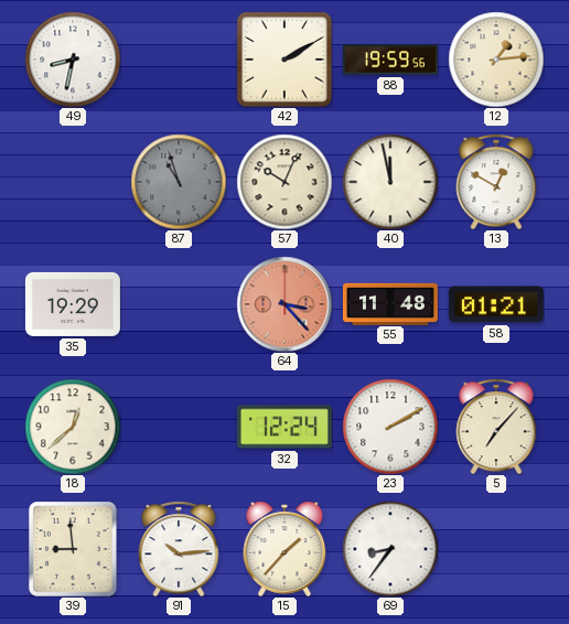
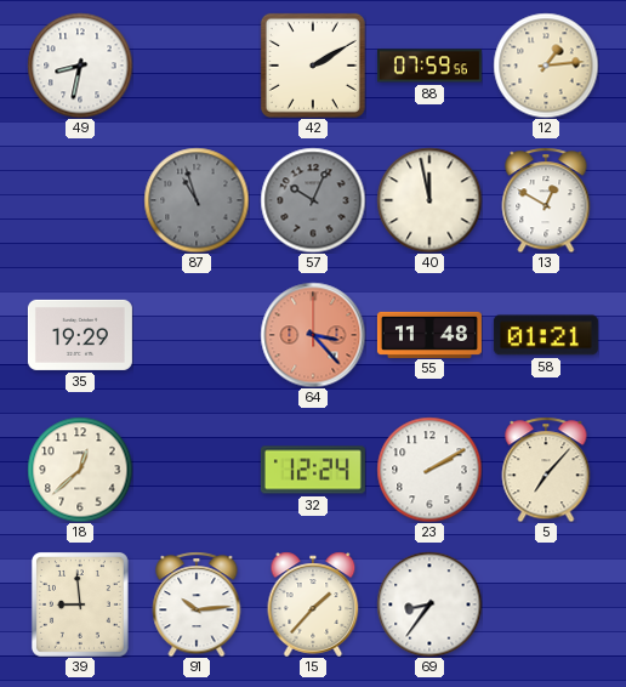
88: 19:59 -> 07:59 (429, 66)
57 dial: cream -> grey (313, 200)
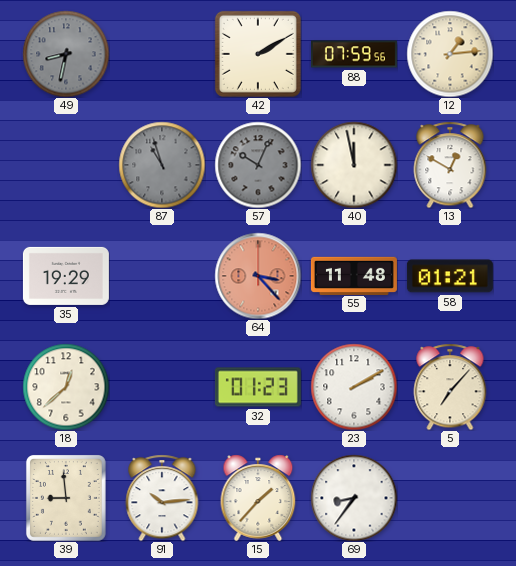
49 dial: white -> grey (66, 54)
32: 12:24 -> 01:23 (258, 387)
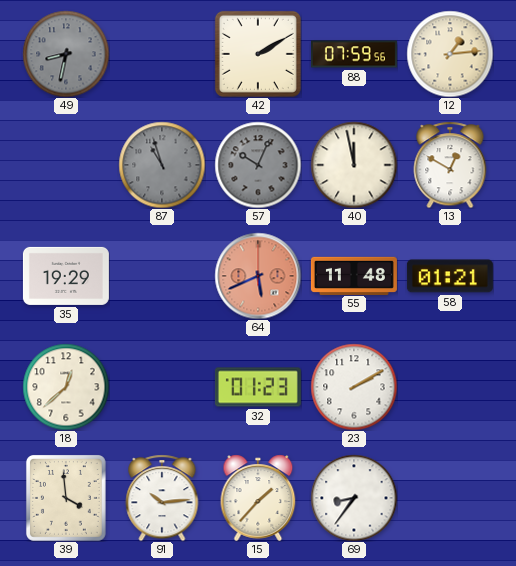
64: 3:23 -> 5:41 (258, 276)
5: 7:07 -> none (450, 387)
39: 8:59 -> 3:59 (66, 498)
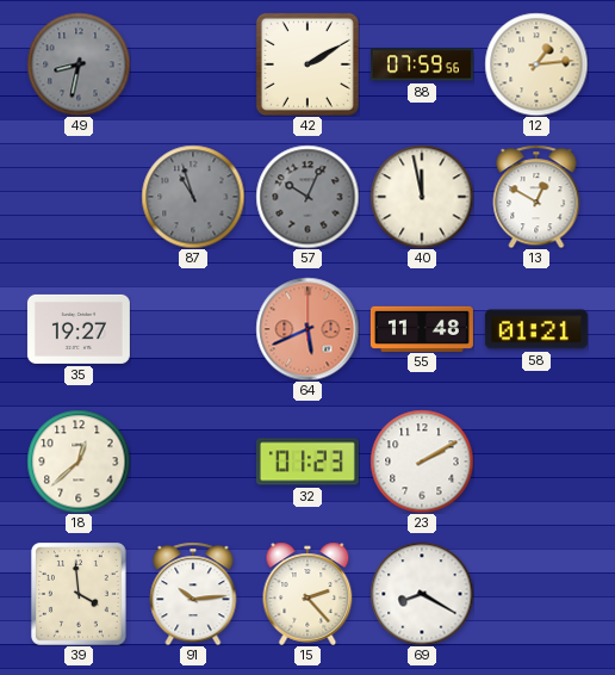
35: 19:29 -> 19:27 (79, 329)
15: 1:37 -> 2:23 (307, 594)
69: 8:36 -> 8:20 (422, 594)
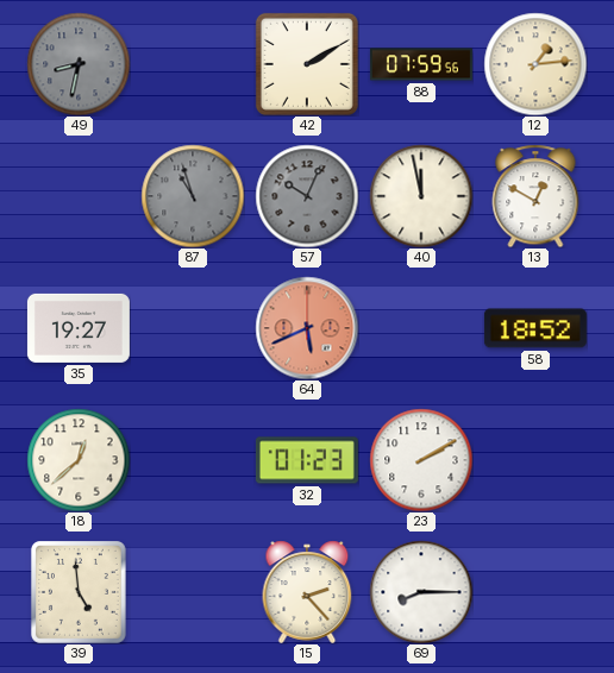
55: 11:48 -> none (422, 328)
58: 01:21 -> 18:52 (535, 328)
39: 3:59 -> 4:59 (79, 592)
91: 10:14 -> none (193, 594)
69: 8:20 -> 8:15 (421, 592)
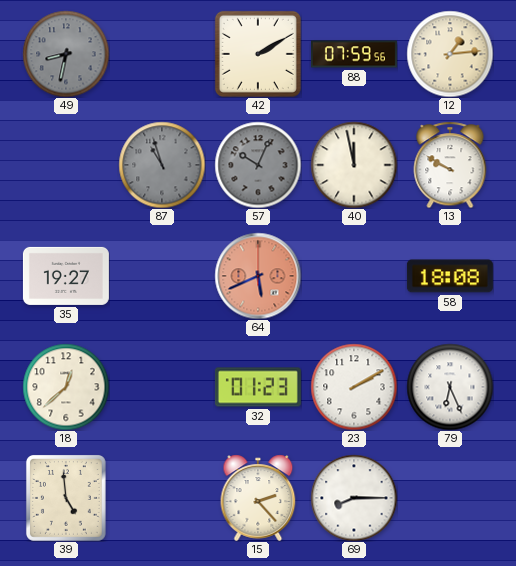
13: 12:50 -> 9:50 (450, 165)
58: 18:52 -> 18:08 (450, 276)
79: none -> 6:26 (450, 387)
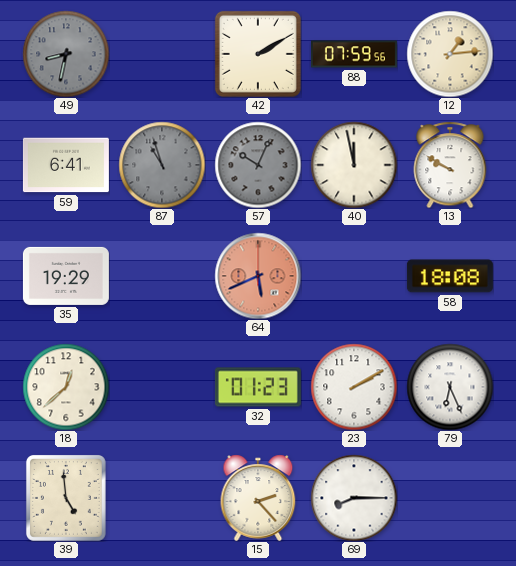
59: none -> 6:41 (66, 165)
35: 19:27 -> 19:29 (66, 276)
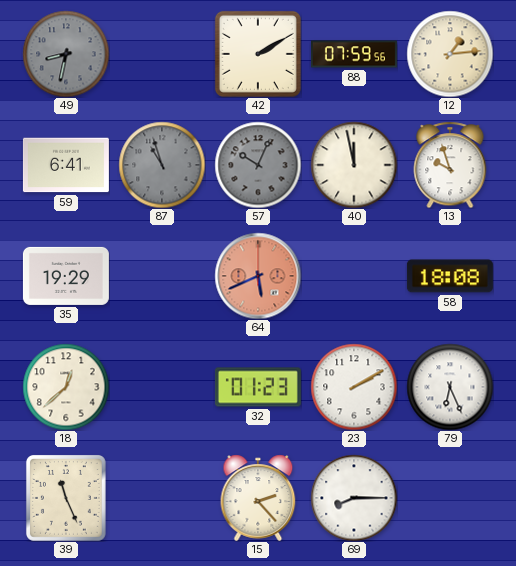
13: 9:50 -> 9:57 (450, 165)
39: 4:59 -> 11:26 (66, 498)
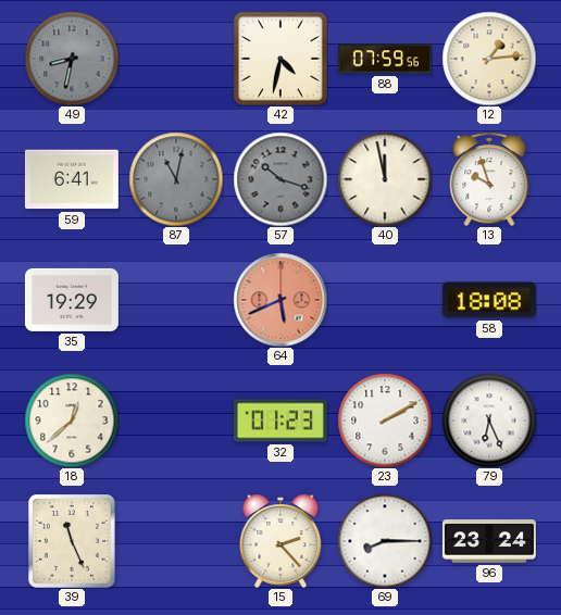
42: 2:10 -> 4:32 (280, 59)
87: 10:57 -> 11:02 (176, 179)
57: 10:04 -> 10:18 (280, 179)
96: none -> 23:24 (489, 541)
